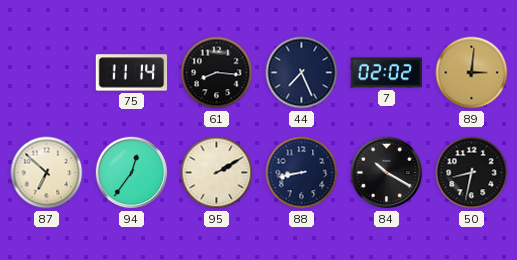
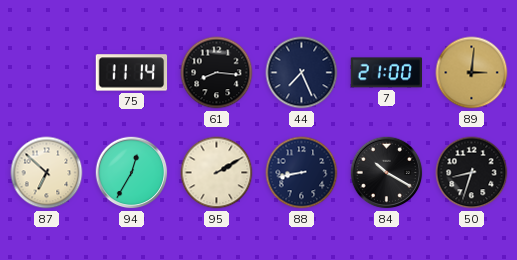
7: 02:02 -> 21:00 (387, 73)
94: 12:36 -> 12:35 (132, 173)
50: 8:32 -> 8:33 (472, 173)
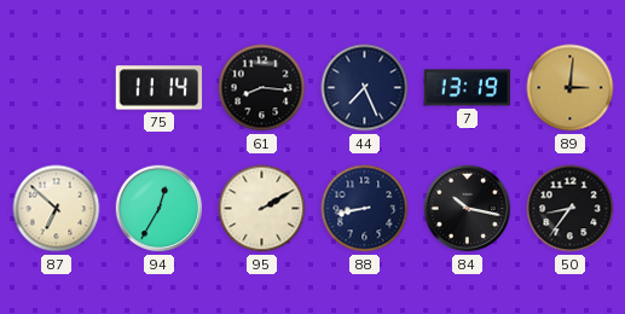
7: 21:00 -> 13:19 (468, 88)
84: 10:20 -> 10:17 (468, 209)
50: 8:33 -> 8:36 (571, 209)
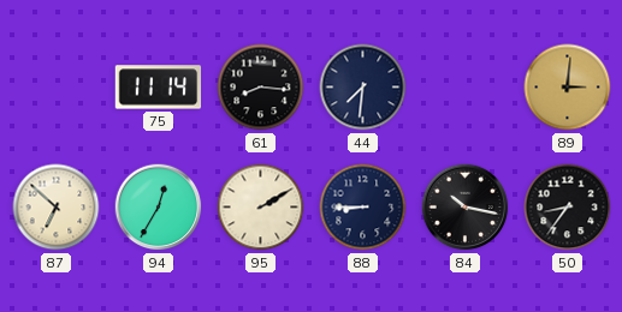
44: 7:26 -> 7:31 (363, 88)
7: 13:19 -> none (468, 88)
88: 8:43 -> 8:45 (363, 208)
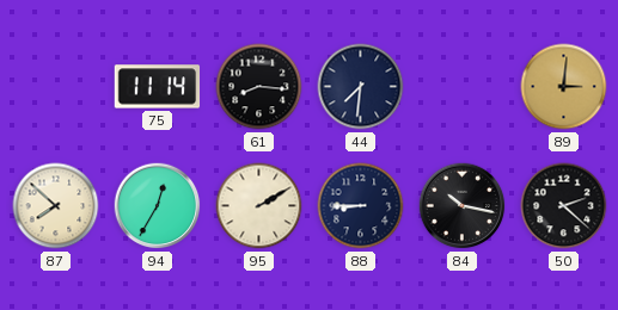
87: 6:52 -> 7:52 (56, 206)
50: 8:36 -> 2:22 (564, 206)
